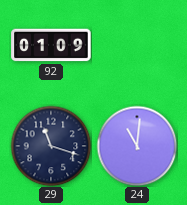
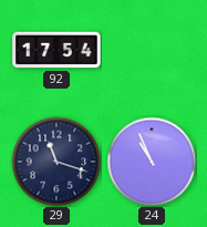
92: 01:09 -> 17:54 (56, 50)
24: 11:01 -> 10:56 (152, 162)
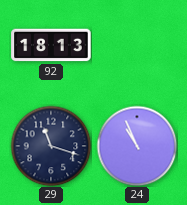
92: 17:54 -> 18:13 (51, 45)
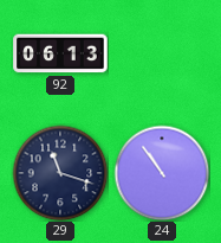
92: 18:13 -> 06:13 (60, 53)
24: 10:56 -> 10:54 (162, 173)
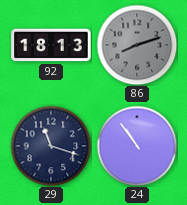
92: 06:13 -> 18:13 (51, 45)
86: none -> 8:12 (137, 45)
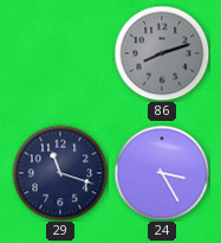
92: 18:13 -> none (51, 45)
24: 10:54 -> 3:25 (162, 173)
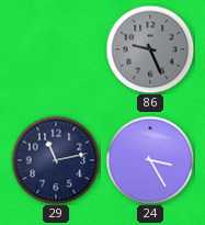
86: 8:12 -> 9:26 (150, 49)
29: 11:18 -> 11:13 (56, 160)
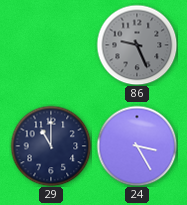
29: 11:13 -> 11:00 (51, 146)
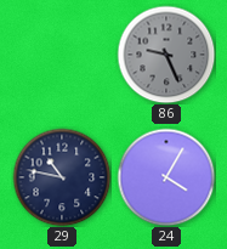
29: 11:00 -> 10:47 (62, 177)
24: 3:25 -> 4:05 (166, 177)
